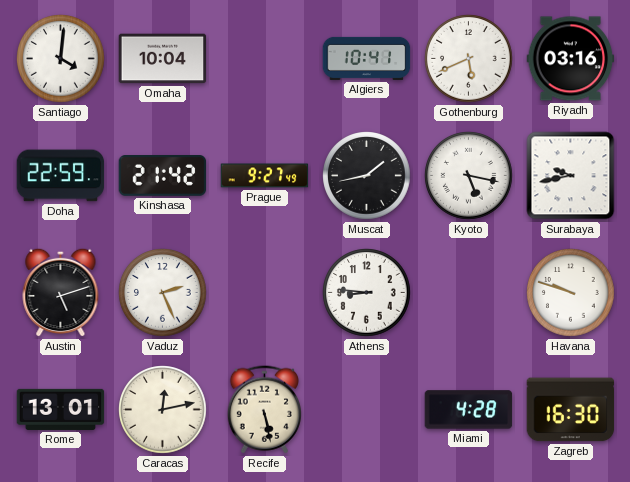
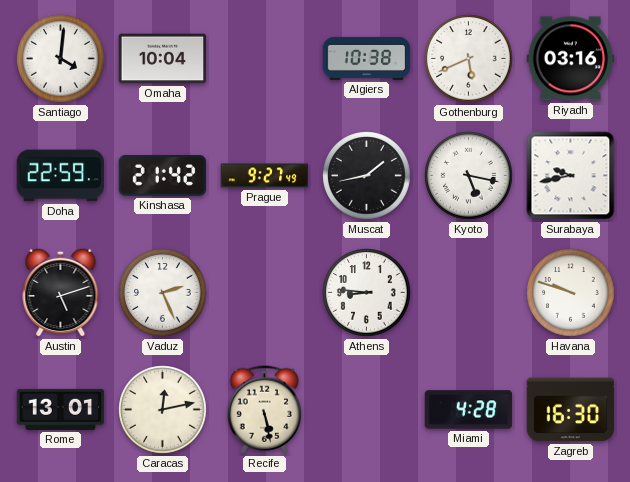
Algiers: 10:41 -> 10:38 (367, 58)
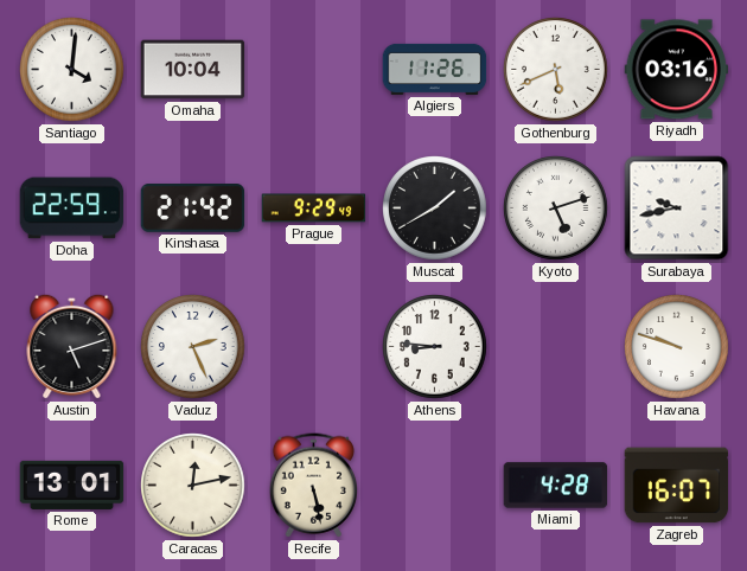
Algiers: 10:38 -> 11:26 (435, 69)
Prague: 9:27 -> 9:29 (314, 208)
Muscat: 1:43 -> 1:40 (435, 208)
Kyoto: 5:17 -> 5:12 (556, 208)
Zagreb: 16:30 -> 16:07 (677, 486)
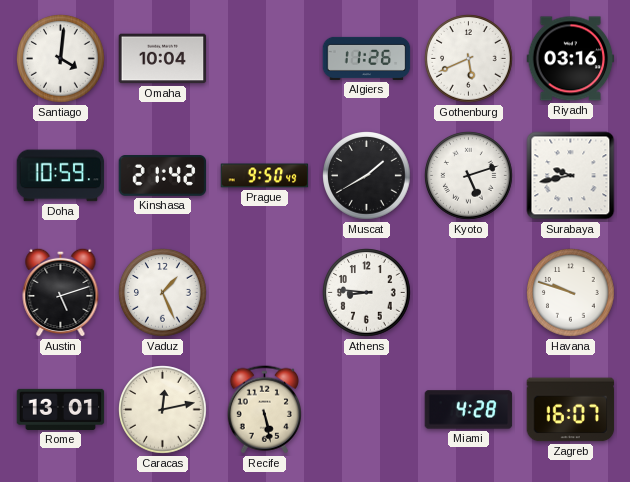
Doha: 22:59 -> 10:59 (61, 176)
Prague: 9:29 -> 9:50 (265, 176)
Vaduz: 2:26 -> 1:26 (163, 293)
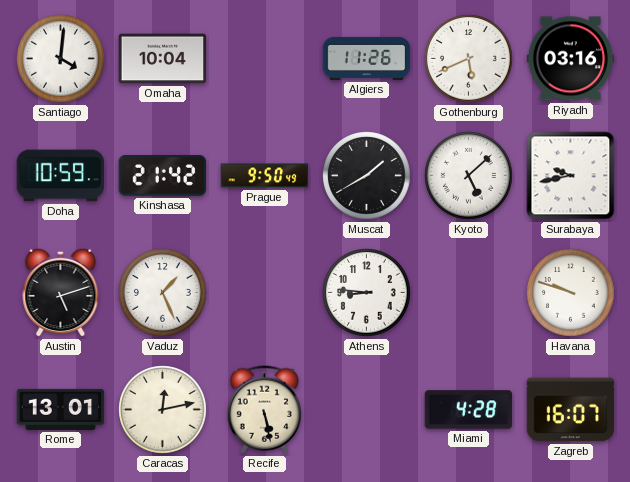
Kyoto: 5:12 -> 5:08 (469, 176)
